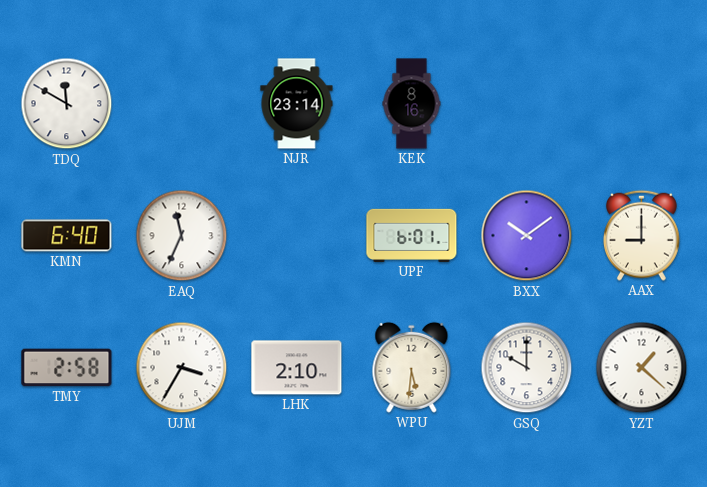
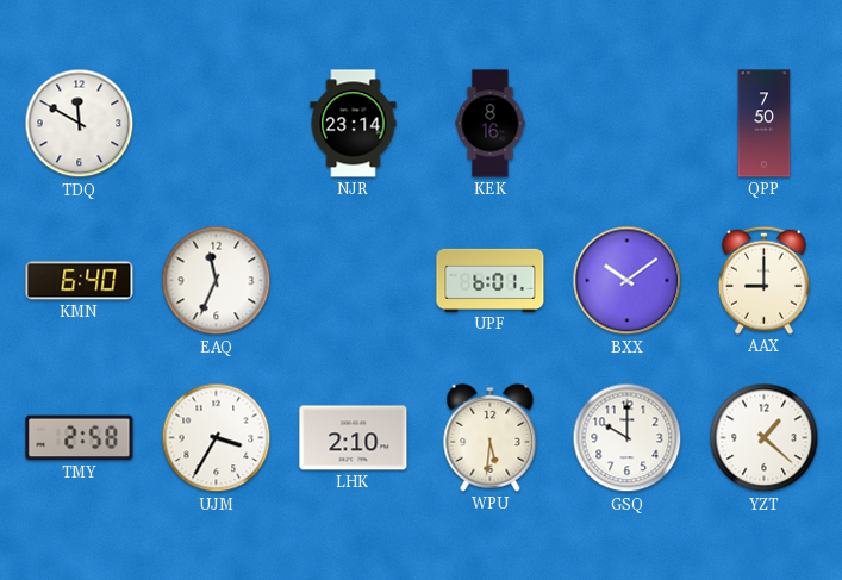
QPP: none -> 7:50 (765, 124)
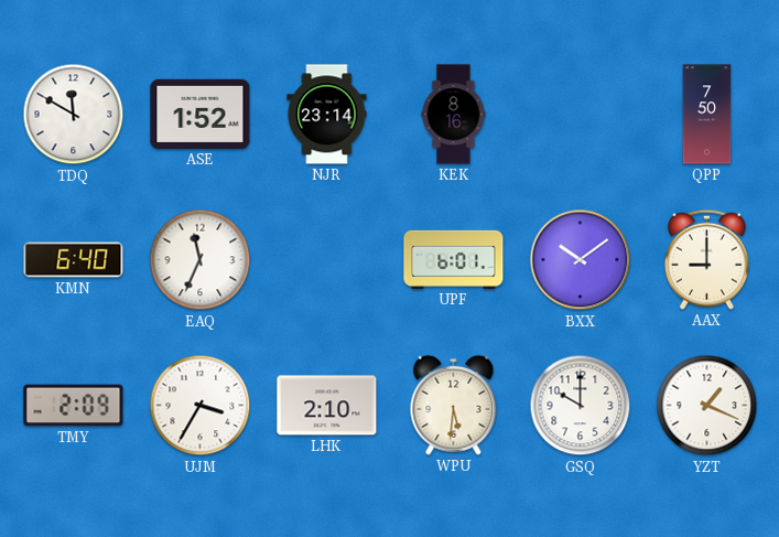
ASE: none -> 1:52 (201, 114)
TMY: 2:58 -> 2:09 (74, 406)
YZT: 1:22 -> 1:19 (707, 406)
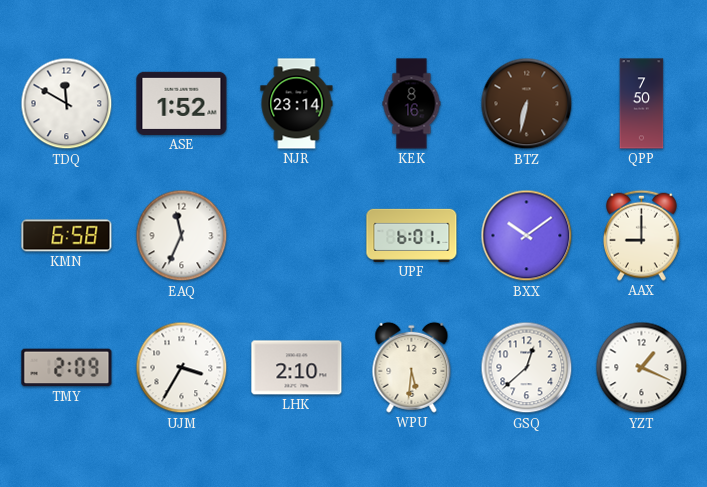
BTZ: none -> 6:32 (527, 104)
KMN: 6:40 -> 6:58 (67, 236)
GSQ: 10:00 -> 12:38 (527, 368)
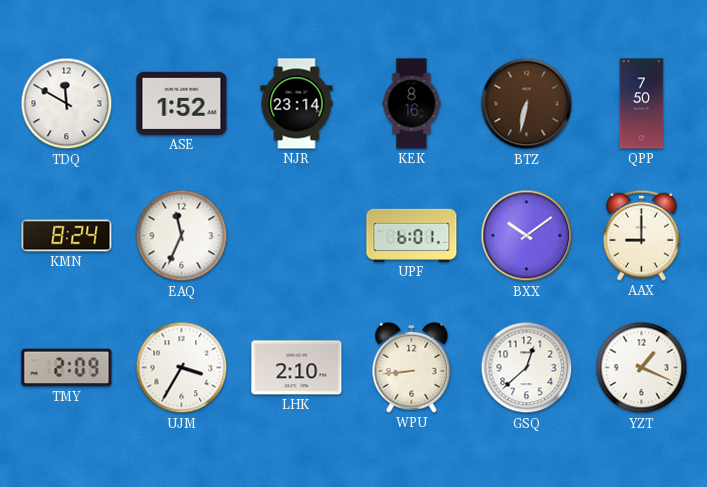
KMN: 6:58 -> 8:24 (67, 236)
WPU: 5:31 -> 8:44 (412, 367)
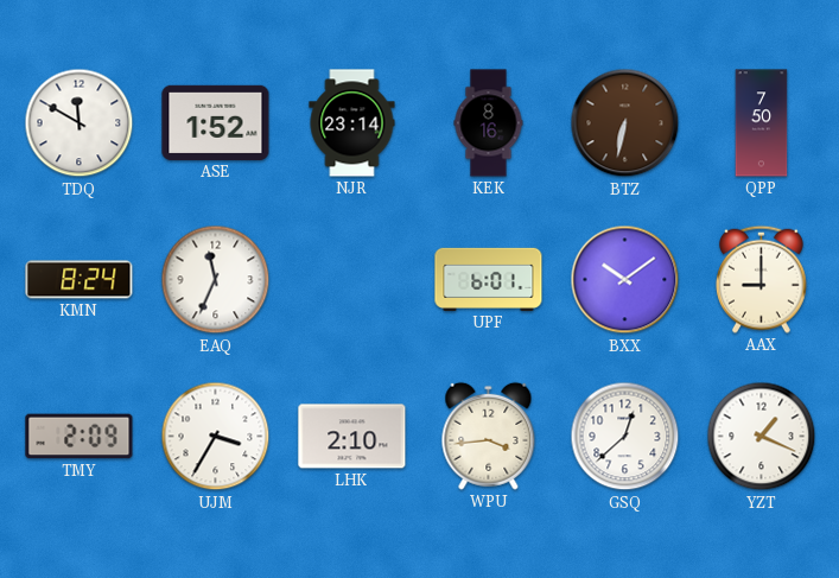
WPU: 8:44 -> 3:44 (489, 436)
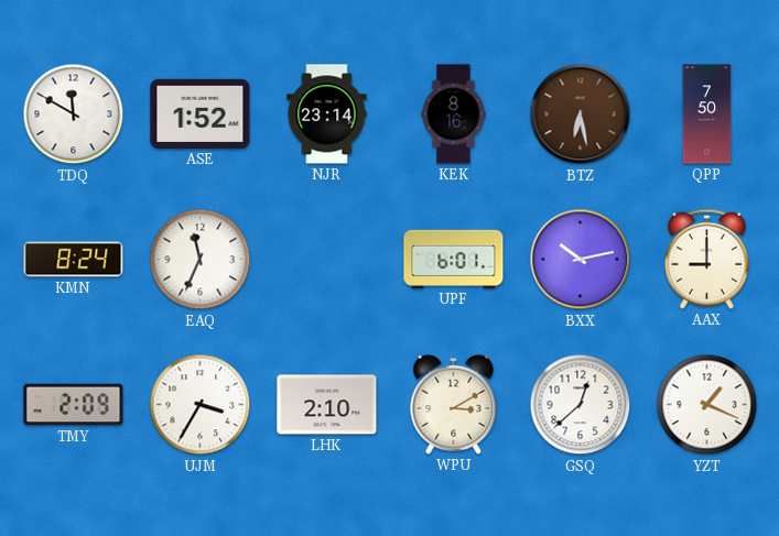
BTZ: 6:32 -> 6:28 (581, 114)
BXX: 10:09 -> 10:13 (581, 260)
WPU: 3:44 -> 3:10 (454, 404)
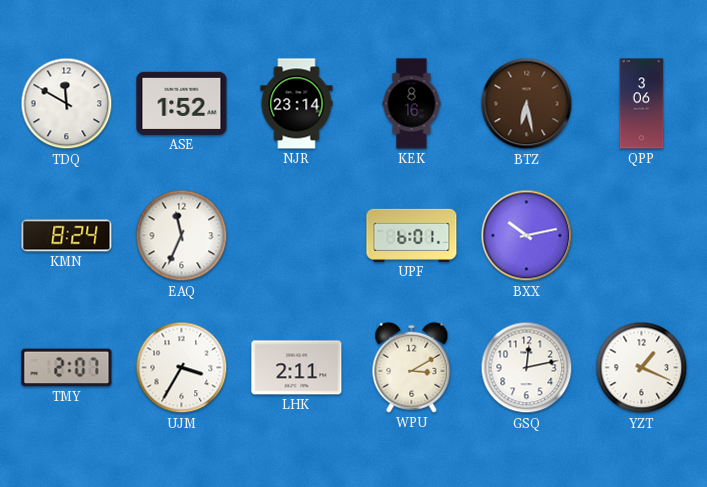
QPP: 7:50 -> 3:06 (642, 104)
AAX: 9:00 -> none (707, 259)
TMY: 2:09 -> 2:07 (67, 368)
LHK: 2:10 -> 2:11 (297, 368)
GSQ: 12:38 -> 12:13 (527, 368)
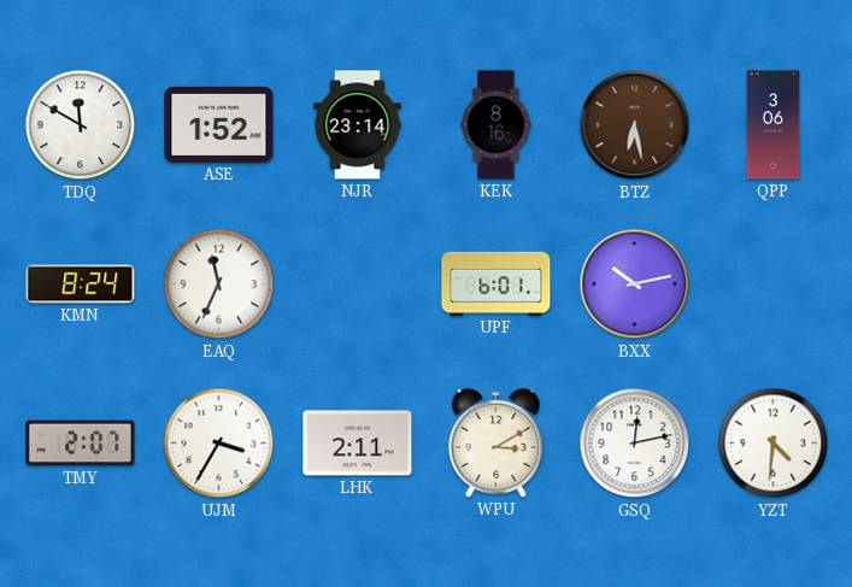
YZT: 1:19 -> 4:31 (774, 444)
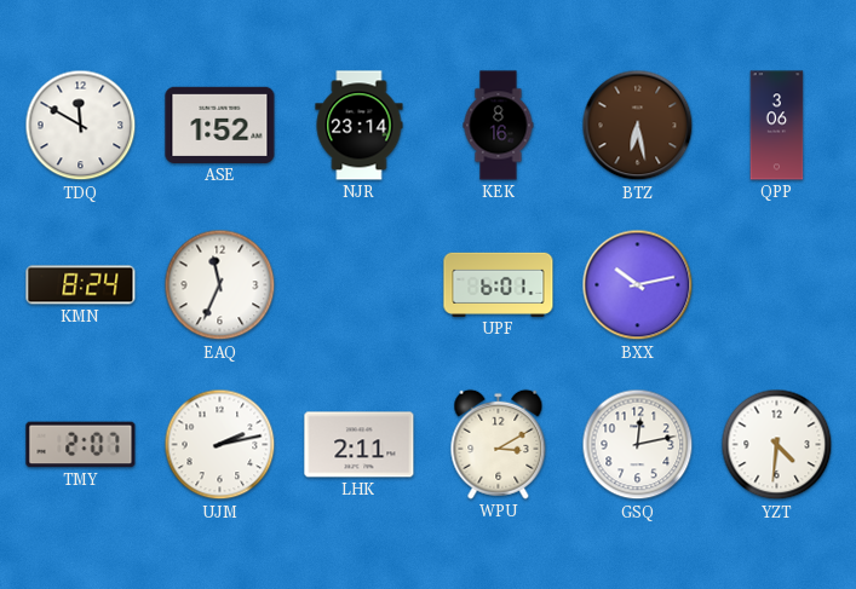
UJM: 3:35 -> 2:13 (220, 445)
